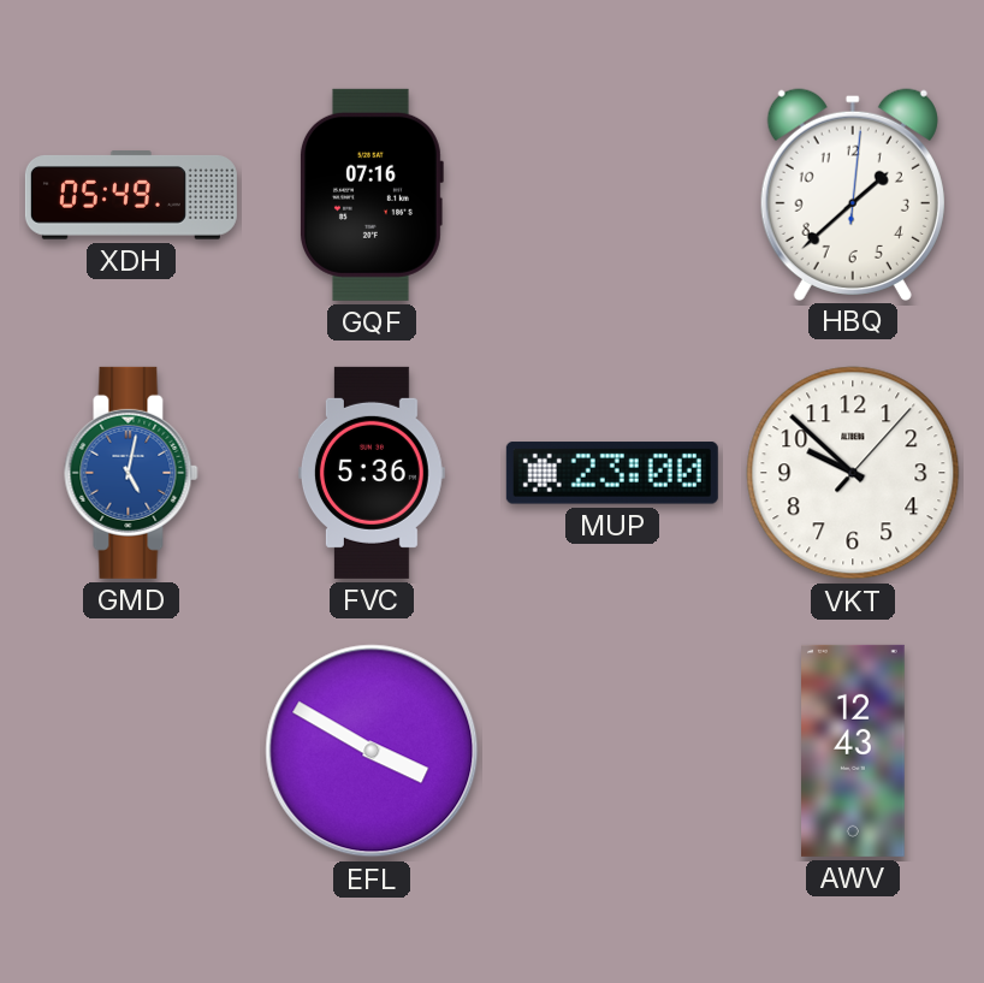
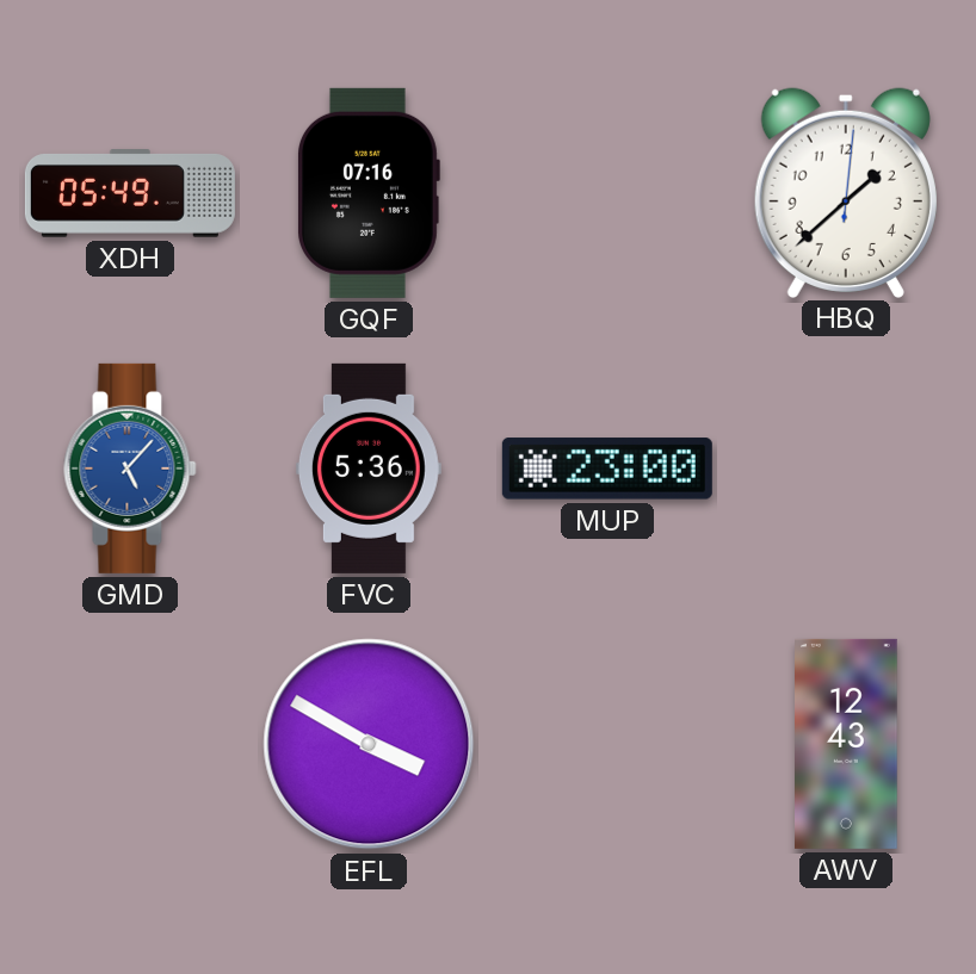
GMD: 5:02 -> 5:07 (130, 469)
VKT: 9:52 -> none (853, 473)
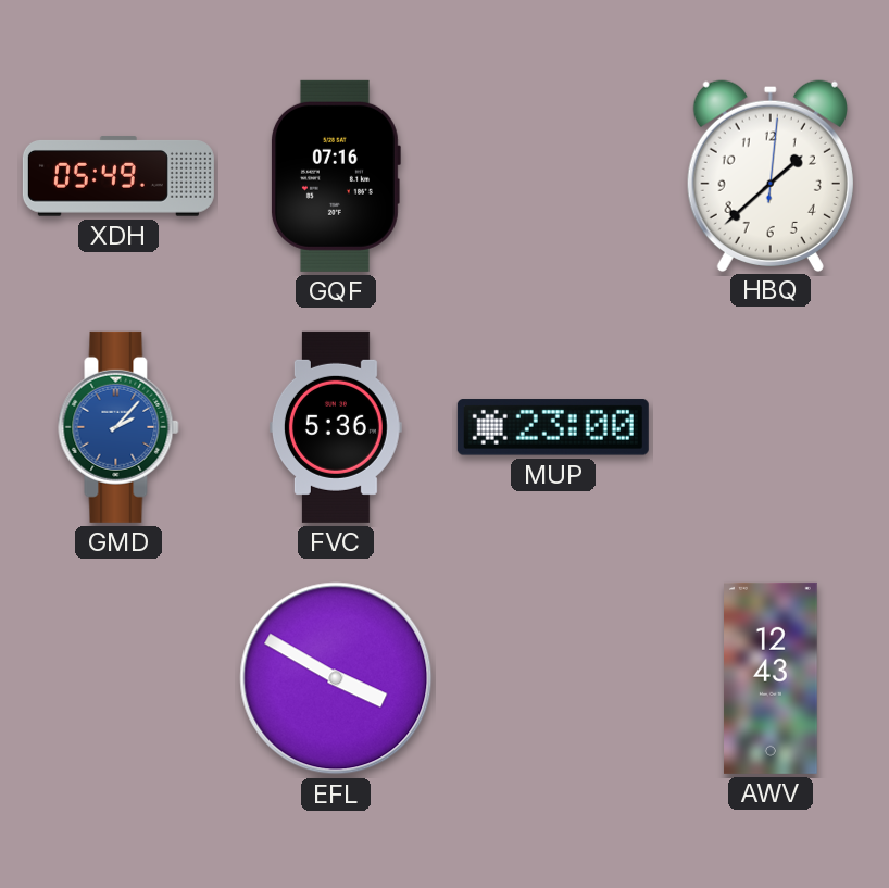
GMD: 5:07 -> 2:07 (118, 427)
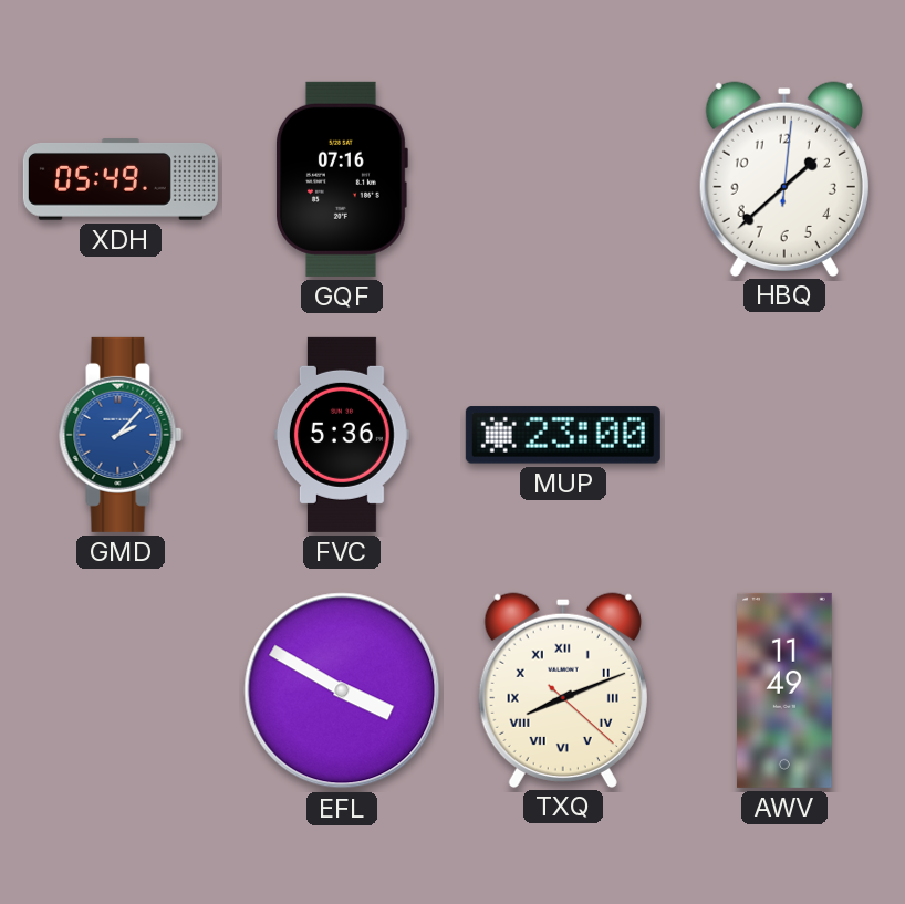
TXQ: none -> 8:11 (563, 689)
AWV: 12:43 -> 11:49 (786, 690)
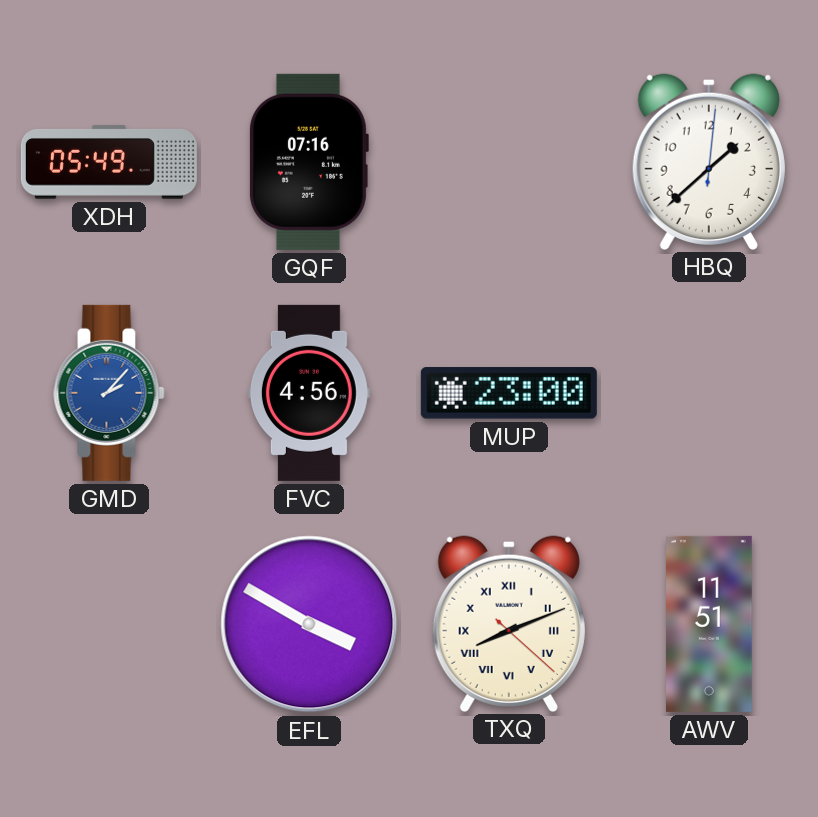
FVC: 5:36 -> 4:56 (309, 393)
AWV: 11:49 -> 11:51 (710, 624)
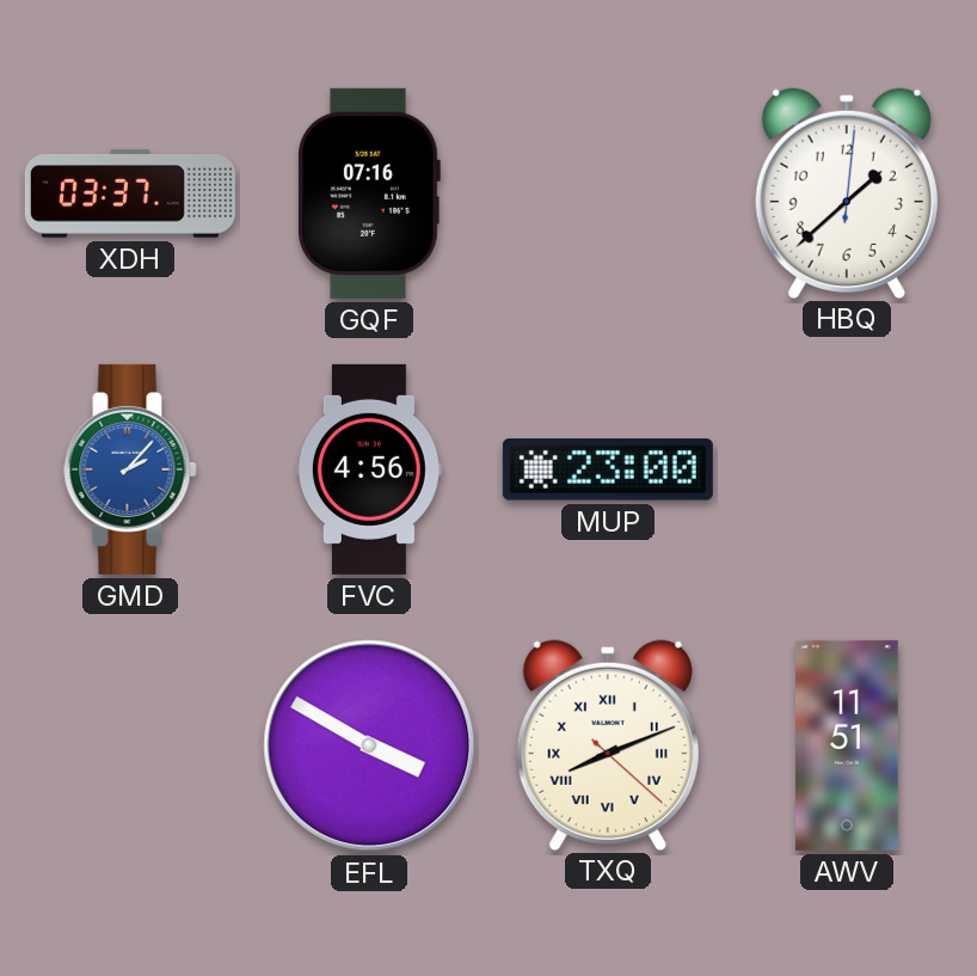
XDH: 05:49 -> 03:37 (130, 194)
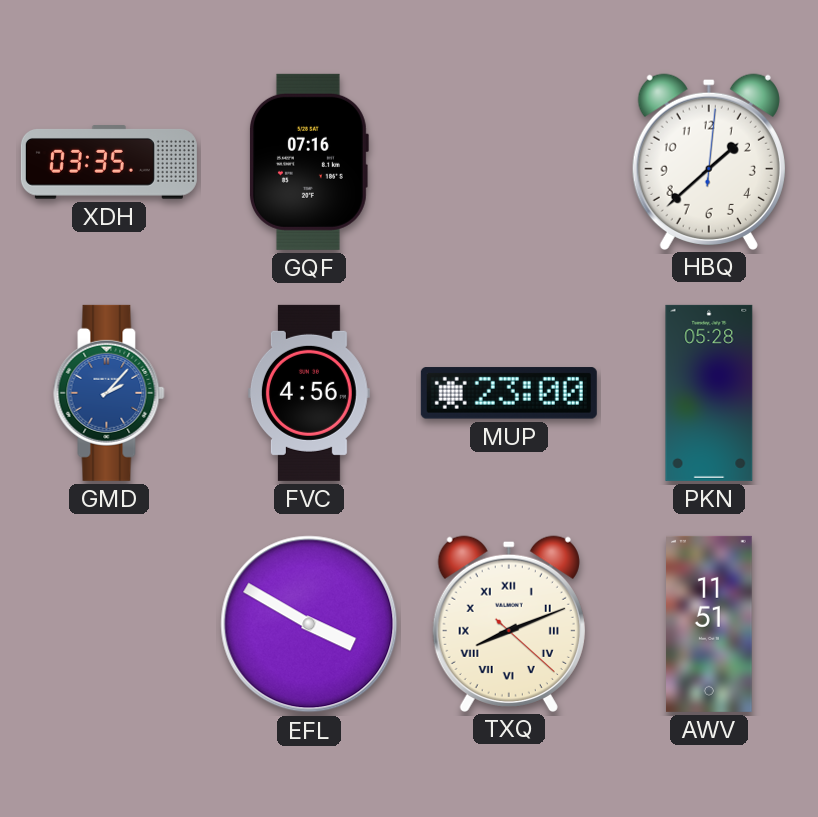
XDH: 03:37 -> 03:35 (109, 162)
PKN: none -> 05:28 (709, 393)
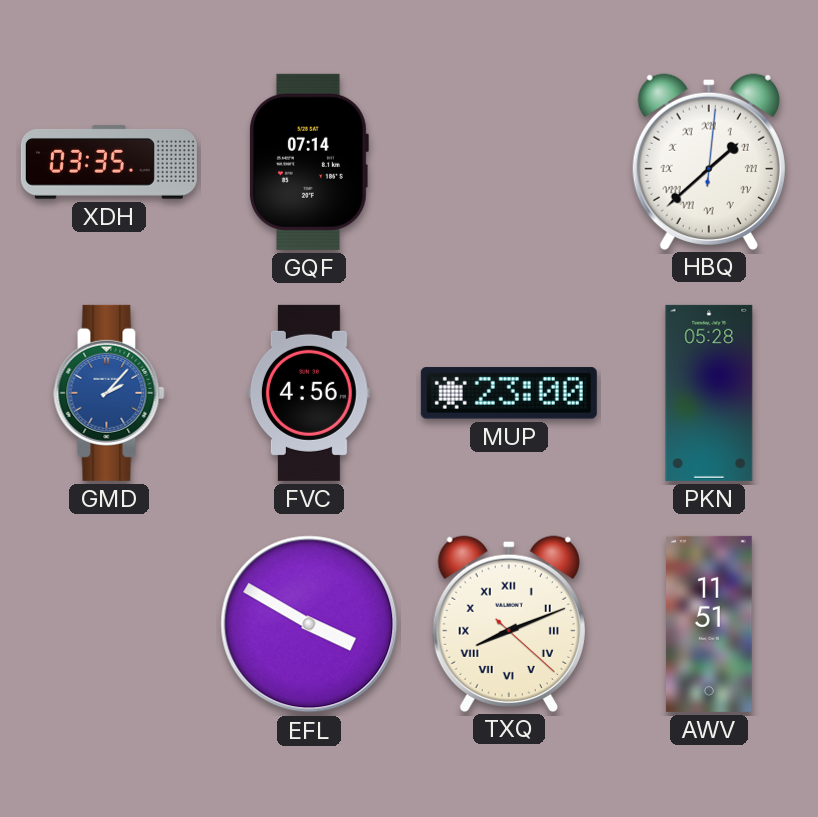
GQF: 07:16 -> 07:14 (308, 162)
HBQ numerals: Arabic -> Roman (709, 161)
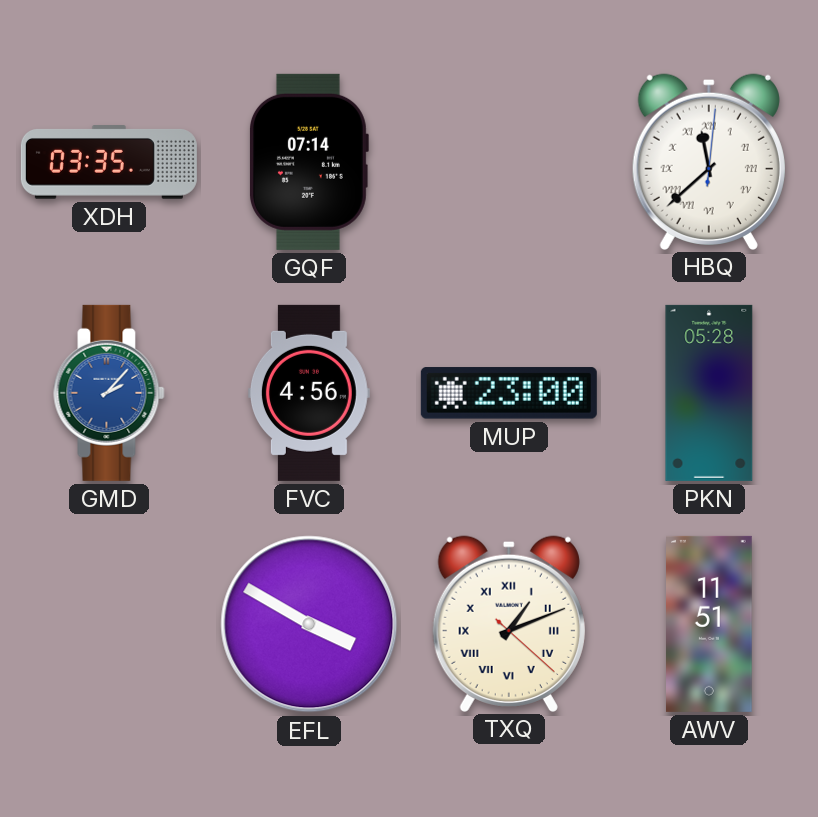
HBQ: 1:38 -> 11:38 (709, 161)
TXQ: 8:11 -> 1:11 (509, 623)
